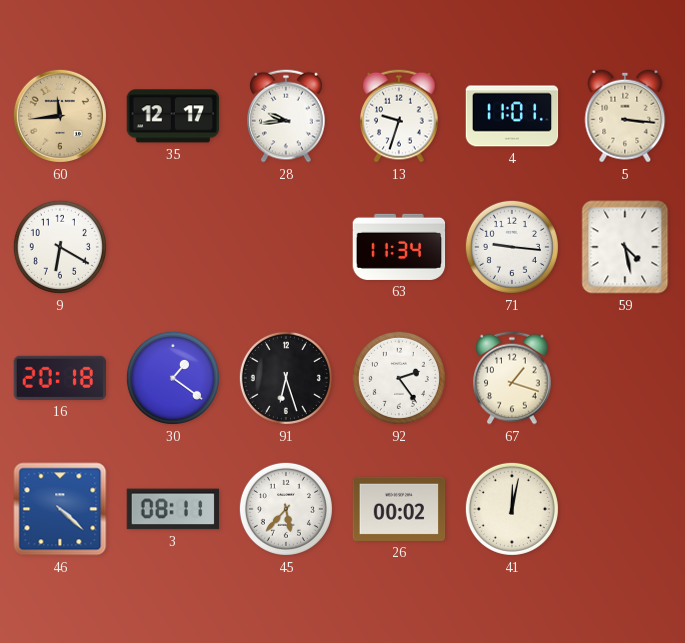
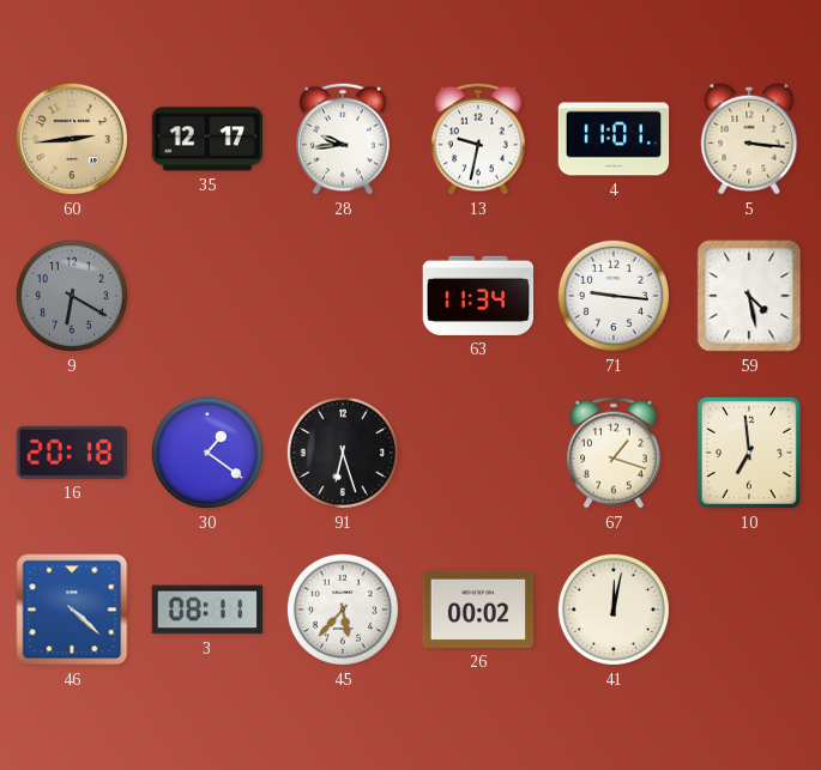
60: 11:44 -> 2:44 (72, 139)
13: 9:33 -> 9:32 (478, 139)
9 dial: white -> grey (72, 296)
92: 2:24 -> none (399, 378)
10: none -> 6:59 (749, 453)
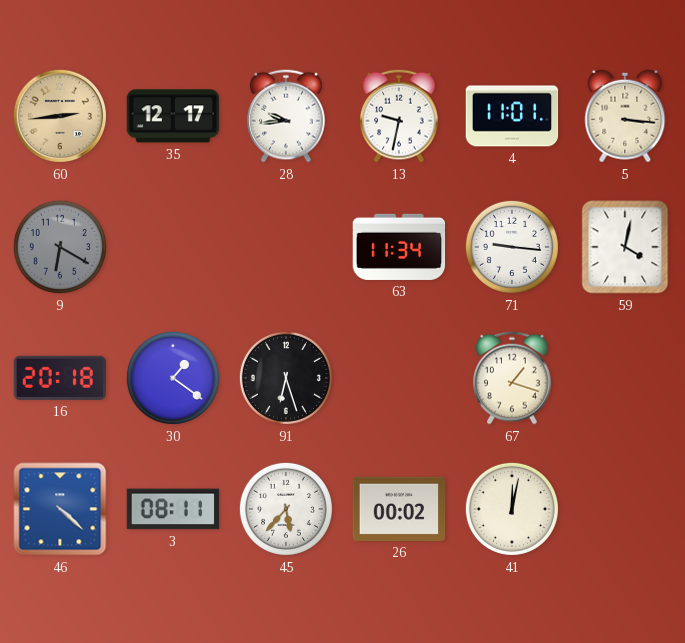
59: 4:28 -> 4:02 (625, 247)
10: 6:59 -> none (749, 453)
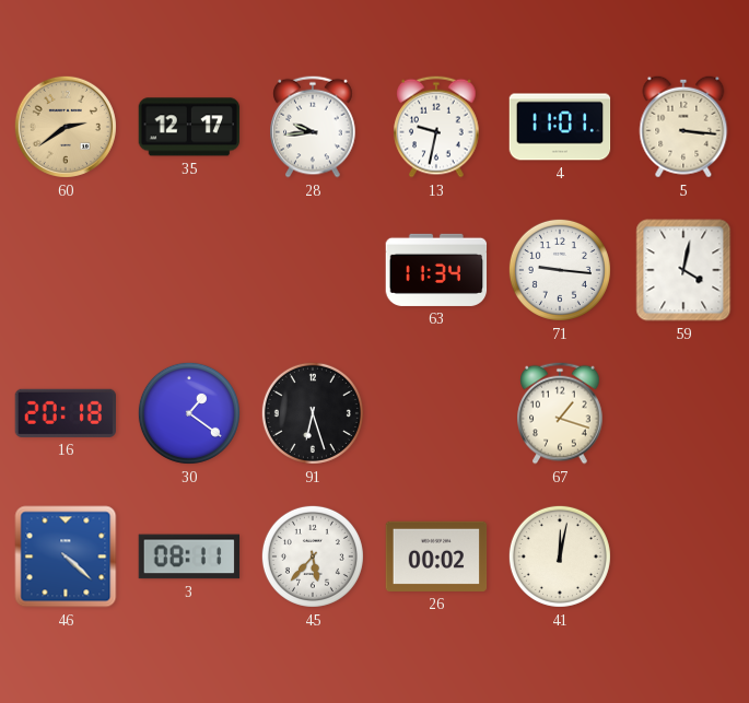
60: 2:44 -> 2:39 (66, 127)
9: 6:20 -> none (60, 247)
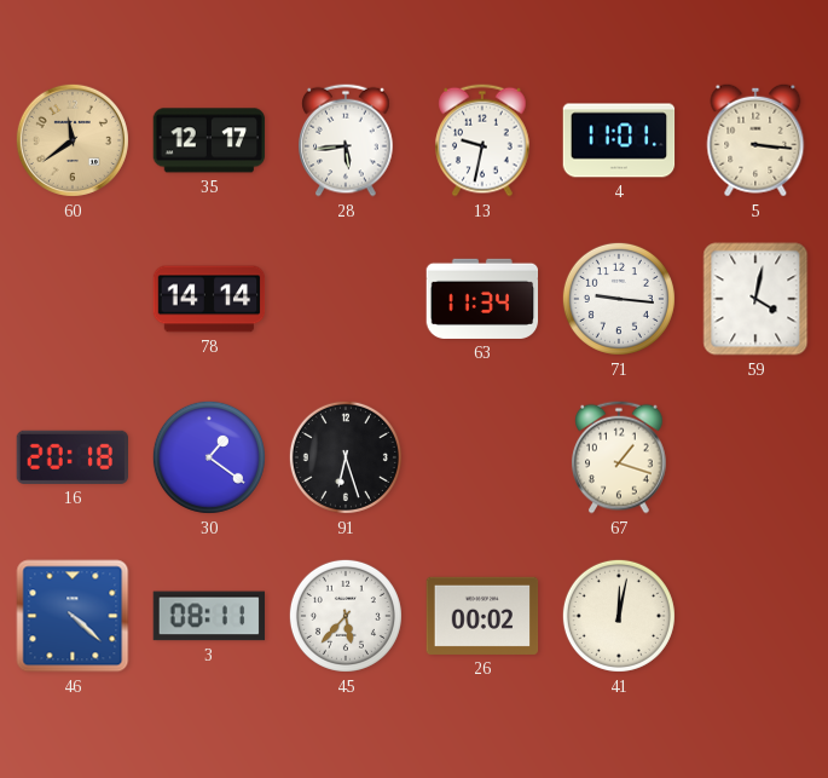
60: 2:39 -> 11:39 (73, 140)
28: 9:44 -> 5:44 (346, 140)
78: none -> 14:14 (209, 299)
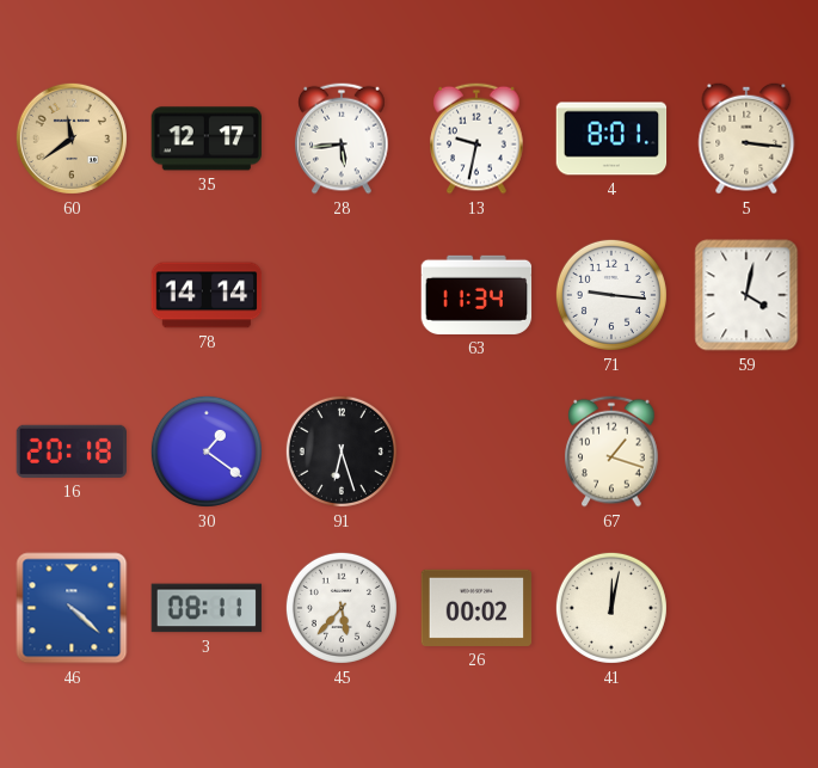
4: 11:01 -> 8:01 (611, 139)
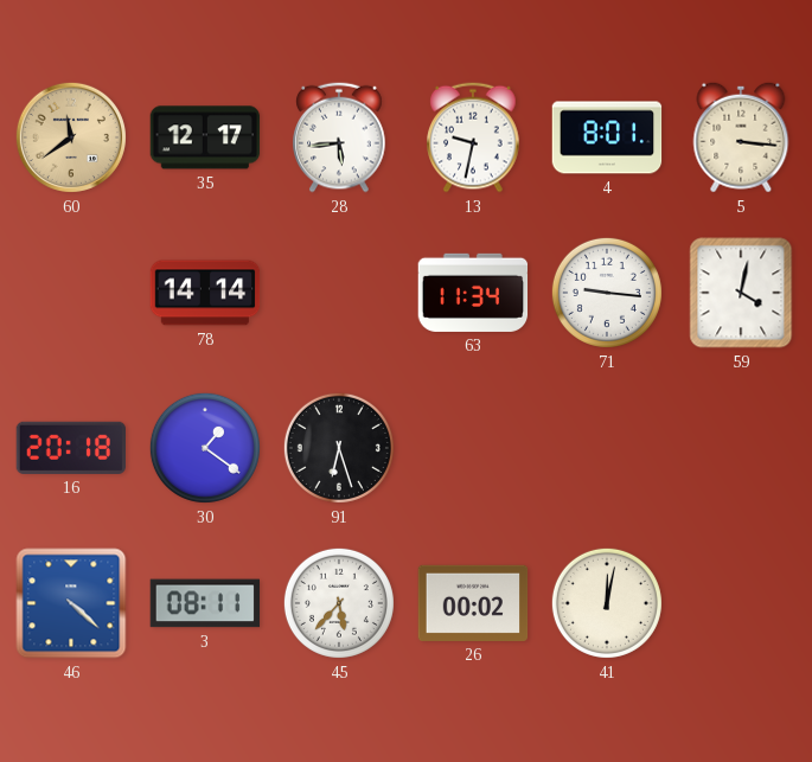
67: 1:18 -> none (611, 451)
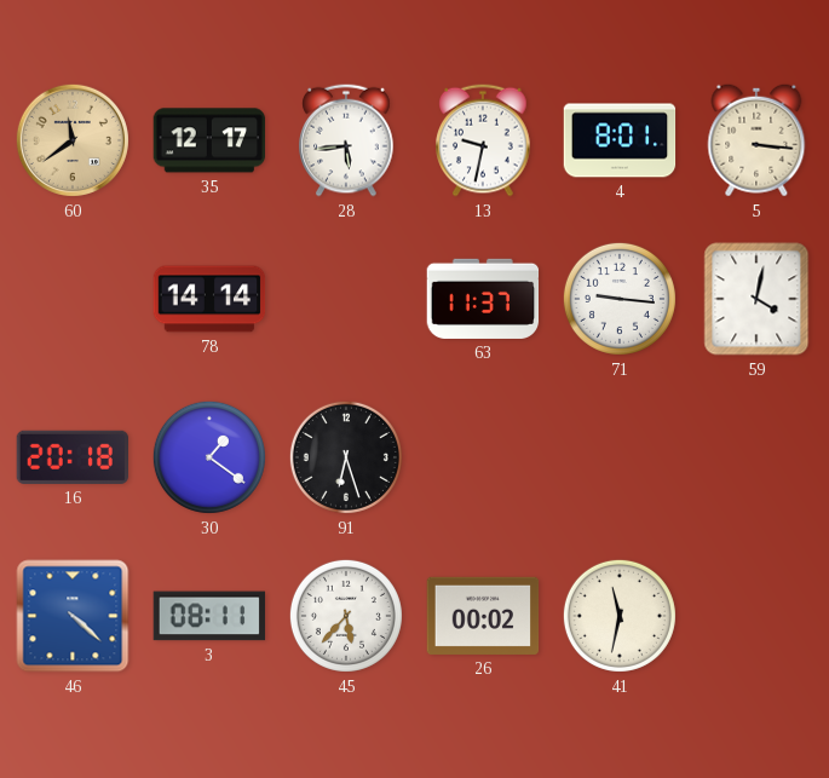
63: 11:34 -> 11:37 (483, 299)
41: 12:02 -> 11:32 (620, 616)
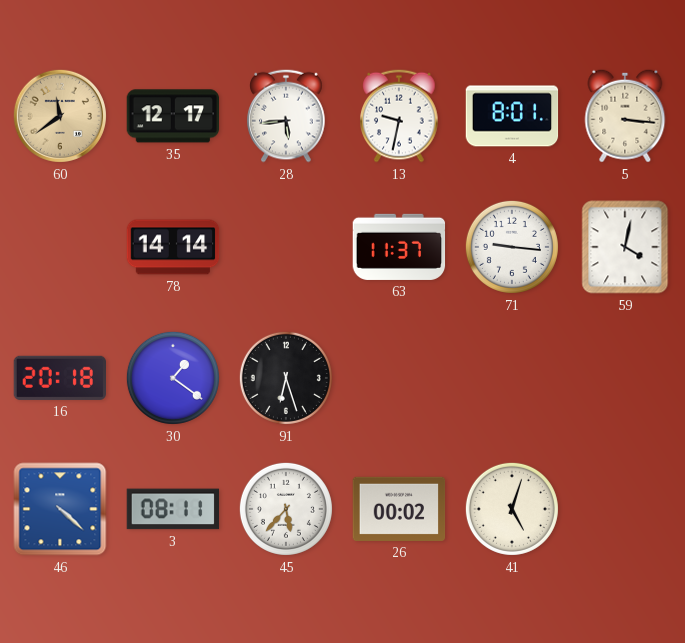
41: 11:32 -> 5:03 (512, 509)
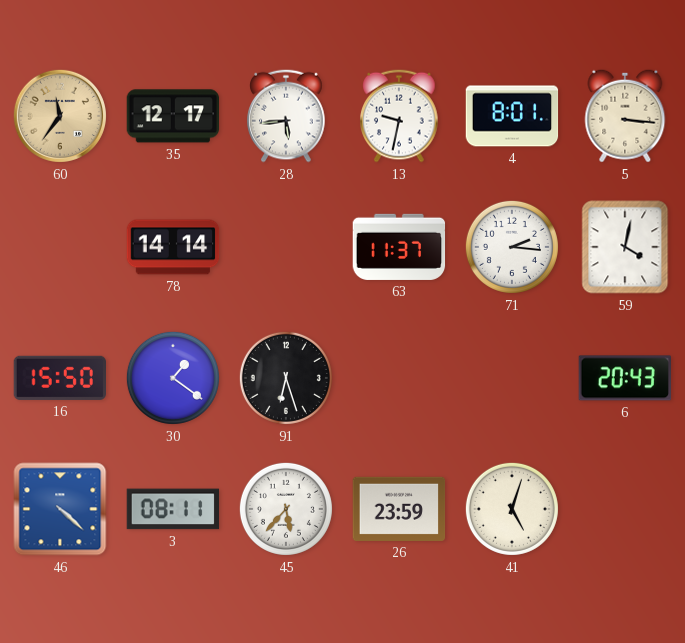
60: 11:39 -> 11:36 (60, 116)
71: 9:16 -> 2:16 (512, 247)
16: 20:18 -> 15:50 (59, 378)
6: none -> 20:43 (624, 378)
26: 00:02 -> 23:59 (399, 509)
